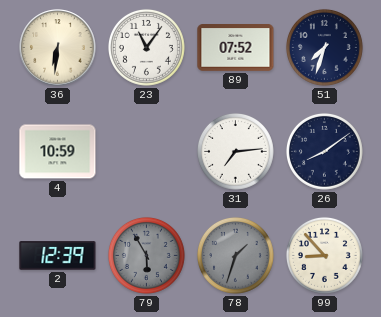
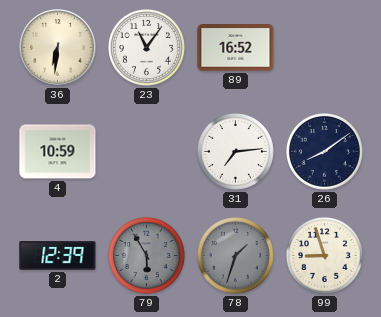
89: 07:52 -> 16:52 (236, 48)
51: 7:33 -> none (324, 47)
99: 8:53 -> 8:57 (324, 255)
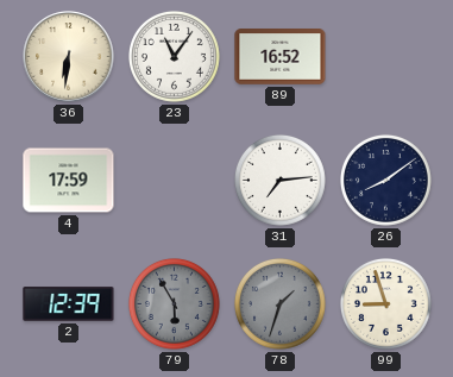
4: 10:59 -> 17:59 (69, 181)
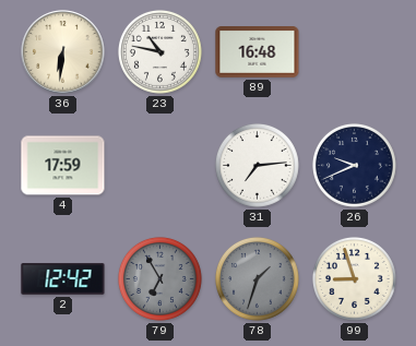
23: 11:06 -> 10:47 (159, 51)
89: 16:52 -> 16:48 (258, 52)
26: 8:09 -> 9:41 (354, 165)
2: 12:39 -> 12:42 (63, 279)
79: 5:55 -> 6:55 (159, 278)
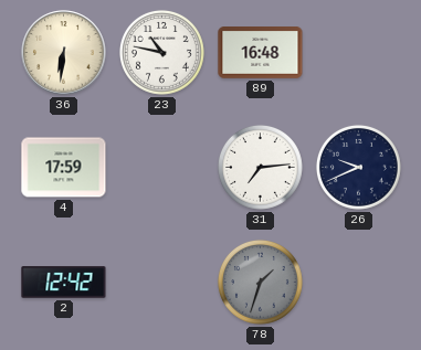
79: 6:55 -> none (159, 278)
99: 8:57 -> none (354, 278)
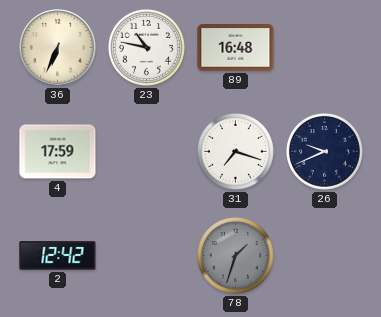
36: 6:31 -> 6:34 (58, 48)
31: 7:14 -> 7:18 (235, 151)
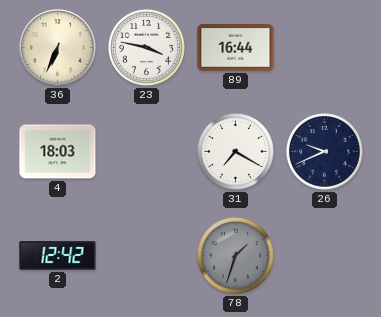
23: 10:47 -> 3:47 (146, 47)
89: 16:48 -> 16:44 (236, 48)
4: 17:59 -> 18:03 (58, 152)
31: 7:18 -> 7:20 (235, 151)
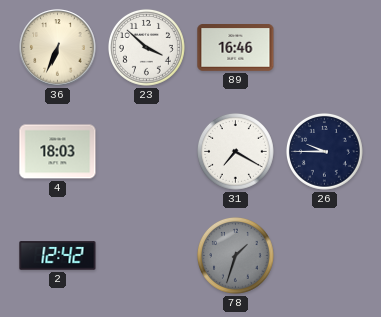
23: 3:47 -> 3:52 (146, 47)
89: 16:44 -> 16:46 (236, 48)
26: 9:41 -> 9:45 (324, 151)
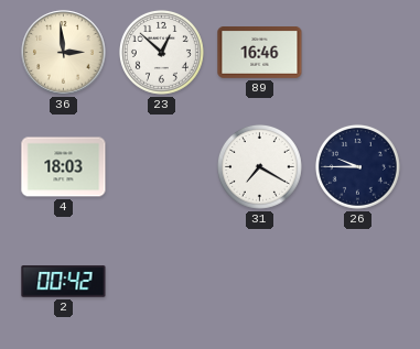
36: 6:34 -> 2:59 (64, 53)
23: 3:52 -> 12:52 (161, 52)
2: 12:42 -> 00:42 (64, 282)
78: 1:33 -> none (235, 255)
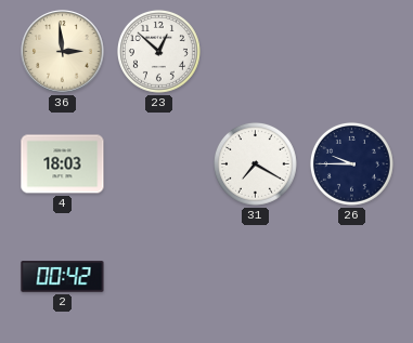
89: 16:46 -> none (260, 53)
